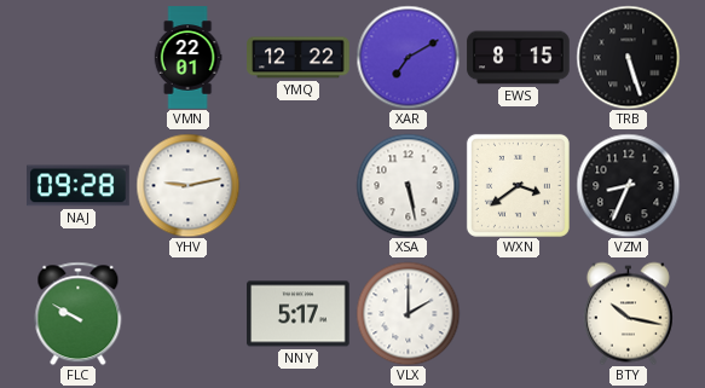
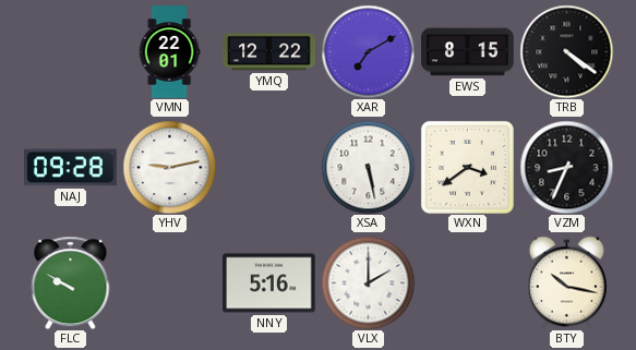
TRB: 5:27 -> 4:21 (566, 51)
NNY: 5:17 -> 5:16 (269, 283)
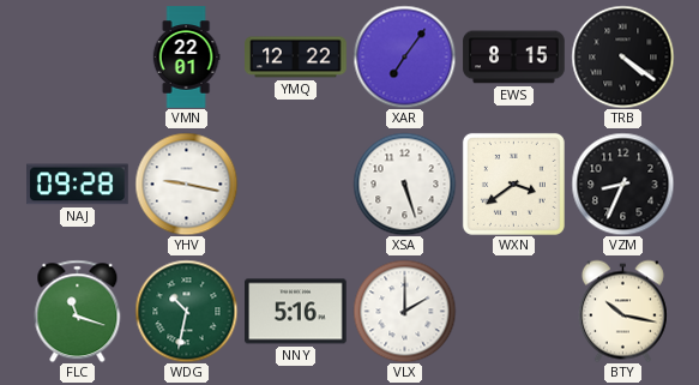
XAR: 7:10 -> 7:06 (404, 56)
YHV: 9:13 -> 9:17 (186, 184)
XSA: 5:28 -> 5:27 (404, 184)
FLC: 9:50 -> 11:18 (78, 311)
WDG: none -> 10:32 (186, 311)
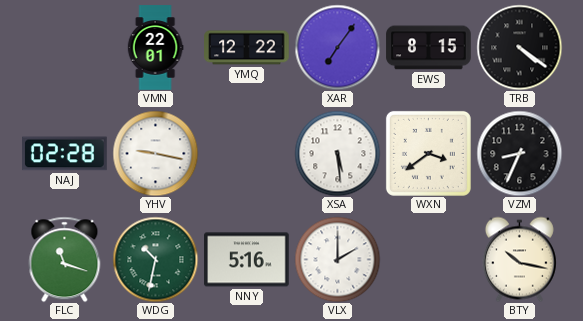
NAJ: 09:28 -> 02:28 (65, 154)
XSA: 5:27 -> 5:29 (337, 153)
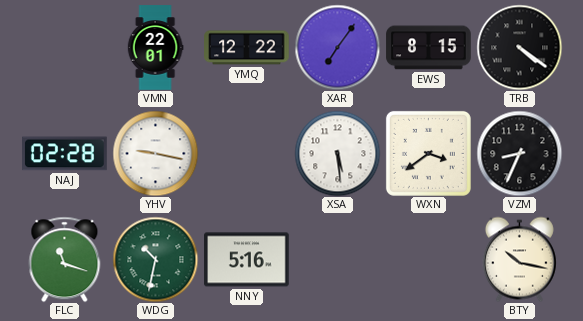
VLX: 2:00 -> none (337, 259)
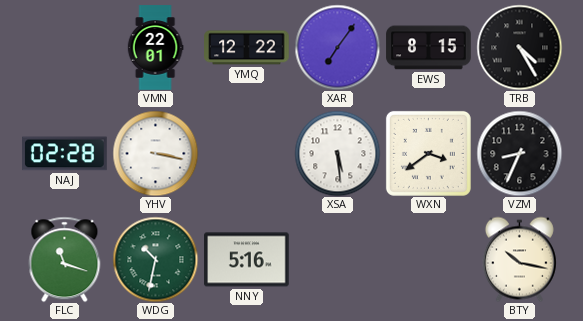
TRB: 4:21 -> 4:25 (519, 47)
YHV: 9:17 -> 3:17 (155, 153)
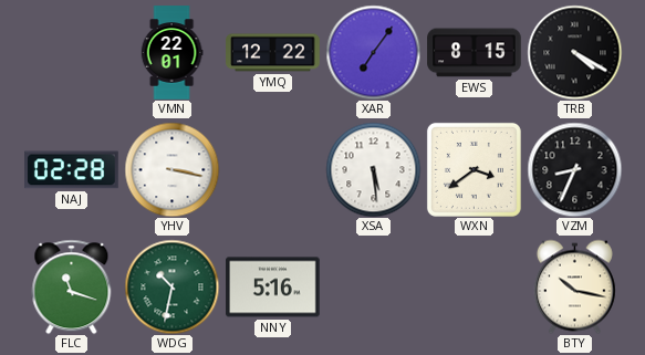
TRB: 4:25 -> 4:20 (574, 52)
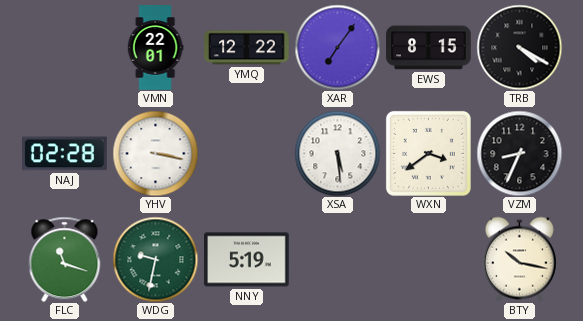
WDG: 10:32 -> 9:32 (155, 259)
NNY: 5:16 -> 5:19 (247, 260)
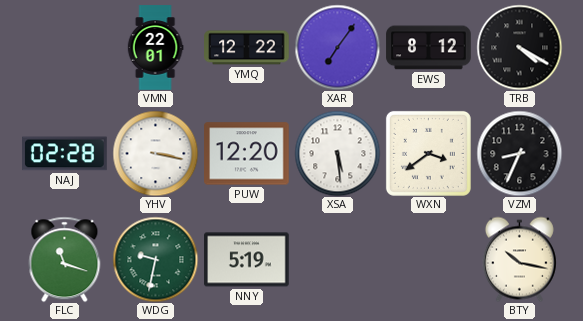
EWS: 8:15 -> 8:12 (429, 48)
PUW: none -> 12:20 (247, 154)
